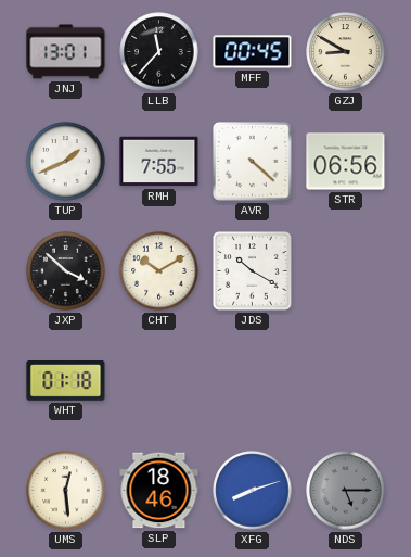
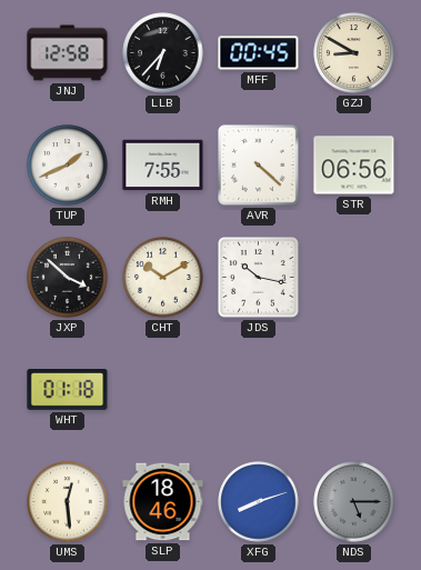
JNJ: 13:01 -> 12:58 (68, 53)
LLB: 11:37 -> 6:37 (163, 53)
JDS: 10:20 -> 10:17 (259, 278)
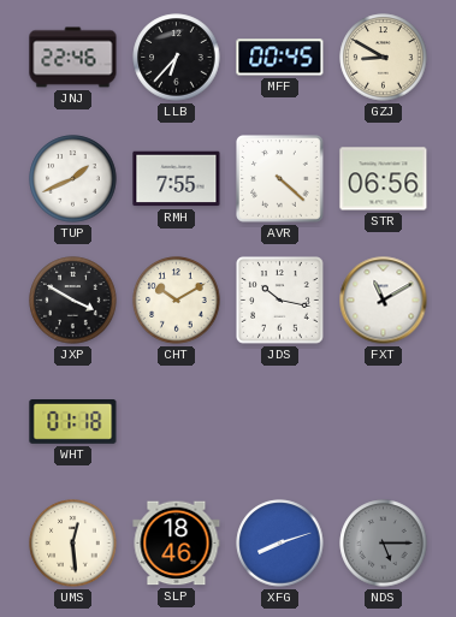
JNJ: 12:58 -> 22:46 (73, 58)
JXP: 3:52 -> 3:50 (73, 301)
FXT: none -> 11:10 (384, 301)
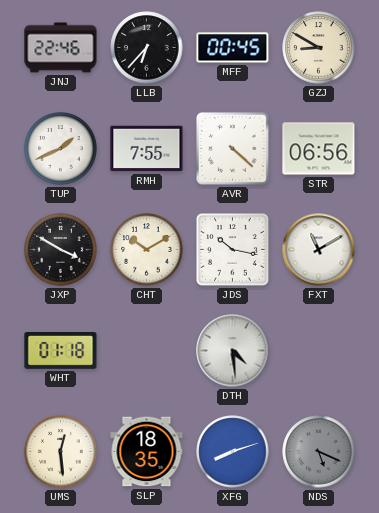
DTH: none -> 4:29 (233, 351)
SLP: 18:46 -> 18:35 (147, 452)
NDS: 5:15 -> 5:19 (319, 452)
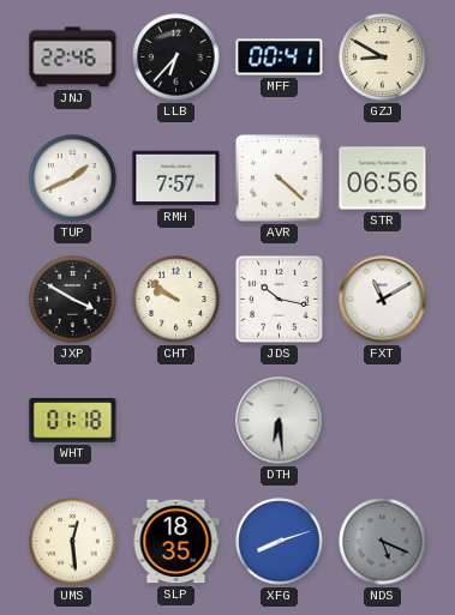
MFF: 00:45 -> 00:41 (280, 58)
RMH: 7:55 -> 7:57 (176, 179)
CHT: 10:10 -> 9:51 (176, 300)
DTH: 4:29 -> 6:29 (280, 421)
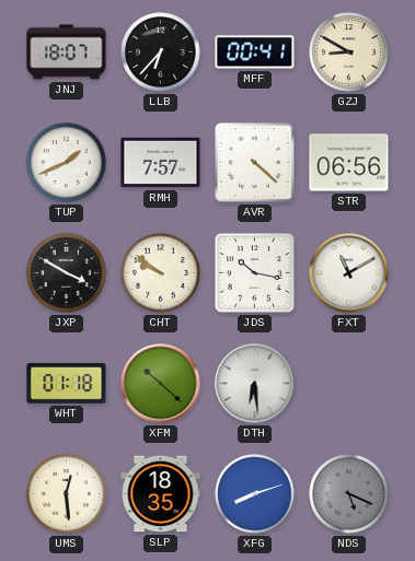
JNJ: 22:46 -> 18:07 (67, 52)
XFM: none -> 10:22 (161, 384)
